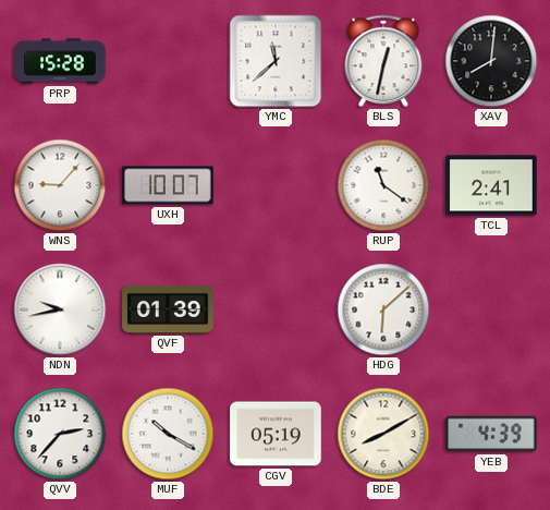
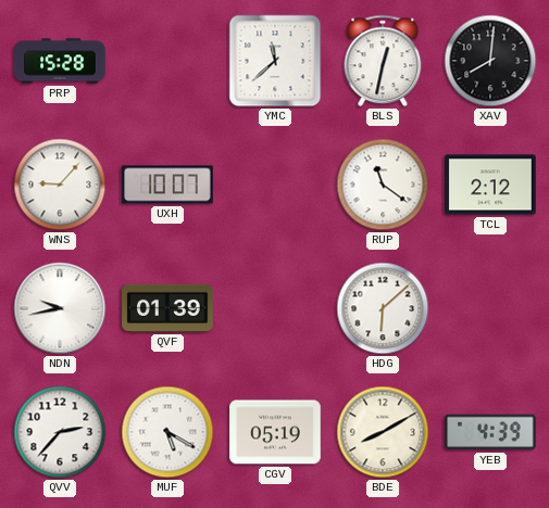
TCL: 2:41 -> 2:12 (490, 185)
MUF: 10:20 -> 5:20 (167, 432)
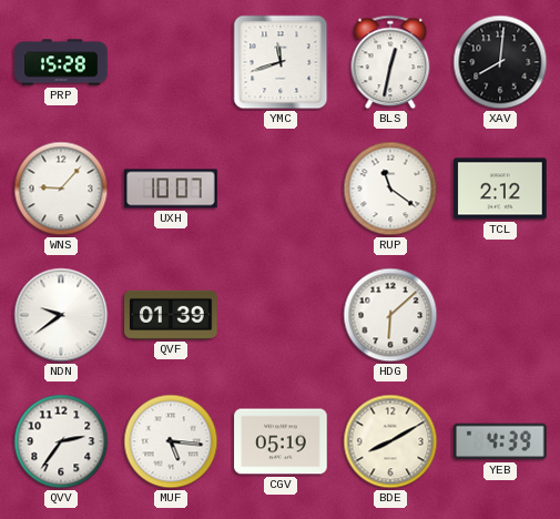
YMC: 11:38 -> 11:42 (281, 62)
NDN: 9:43 -> 9:39 (61, 315)
QVV: 2:37 -> 2:36 (61, 441)
MUF: 5:20 -> 5:16 (171, 441)
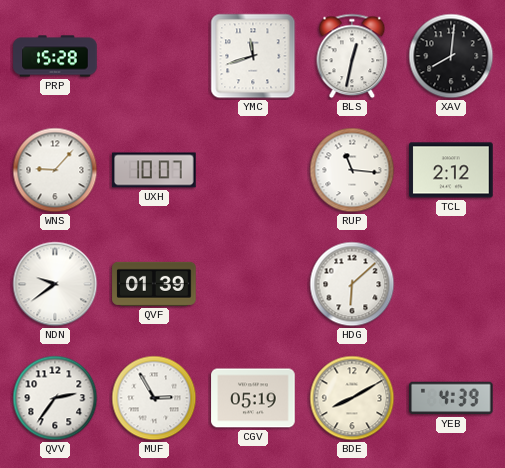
RUP: 11:21 -> 11:16 (352, 170)
MUF: 5:16 -> 2:55 (154, 398)
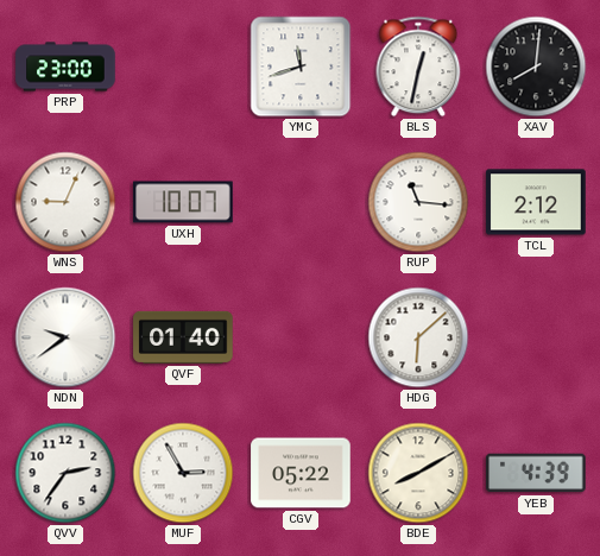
PRP: 15:28 -> 23:00 (65, 67)
WNS: 9:07 -> 9:04 (65, 202)
QVF: 01:39 -> 01:40 (183, 337)
CGV: 05:19 -> 05:22 (301, 473)
